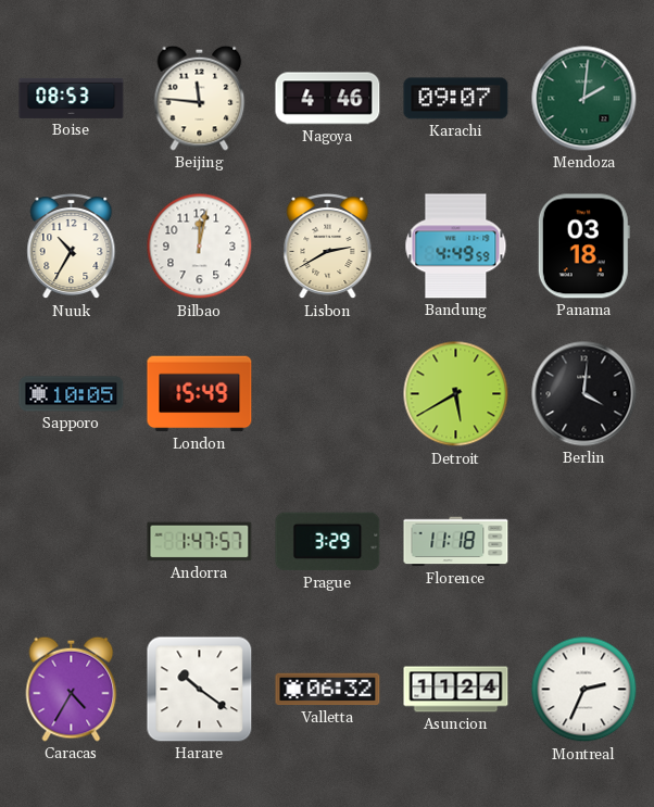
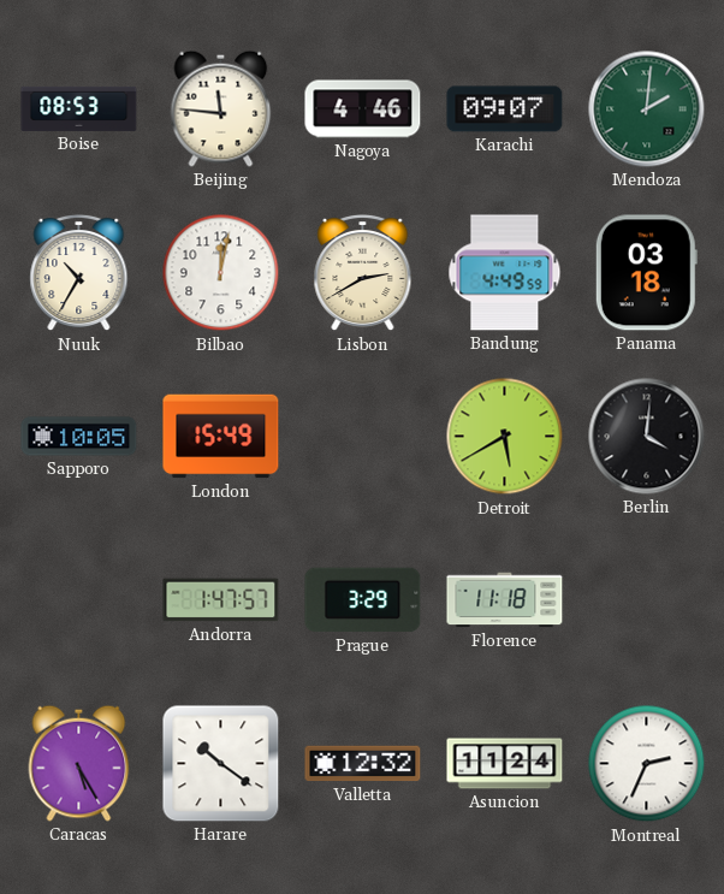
Caracas: 4:35 -> 5:25 (79, 763)
Valletta: 06:32 -> 12:32 (363, 764)
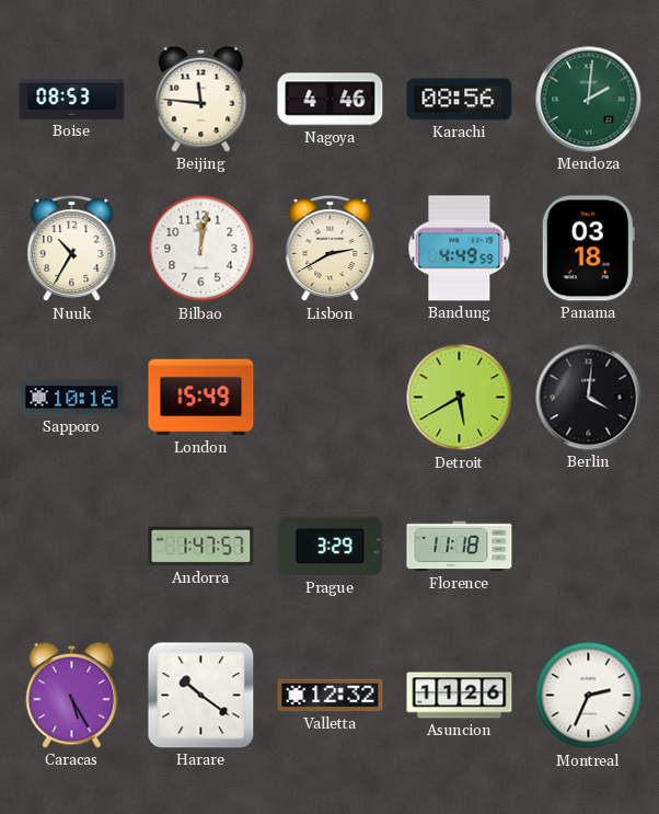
Karachi: 09:07 -> 08:56 (460, 100)
Sapporo: 10:05 -> 10:16 (72, 398)
Asuncion: 11:24 -> 11:26 (460, 696)
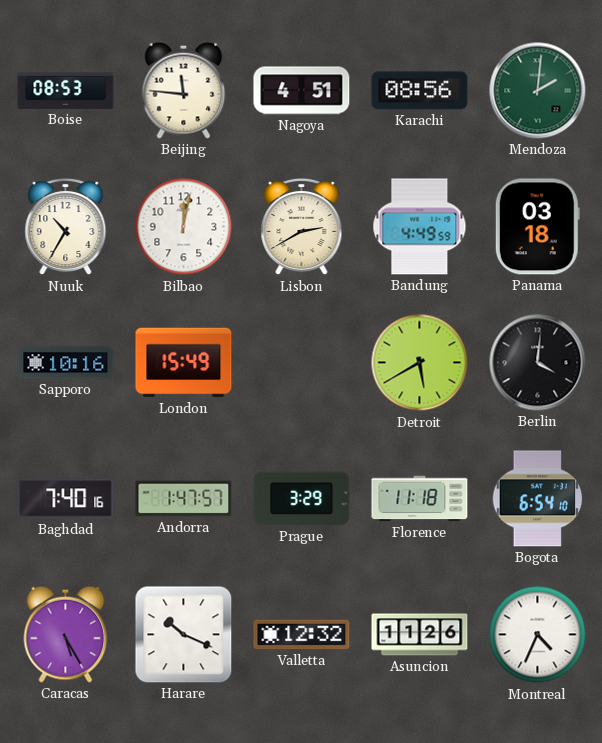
Nagoya: 4:46 -> 4:51 (302, 91)
Baghdad: none -> 7:40 (66, 499)
Bogota: none -> 6:54 (538, 499)
Harare: 10:21 -> 10:19 (184, 635)
Montreal: 2:34 -> 4:34 (538, 635)
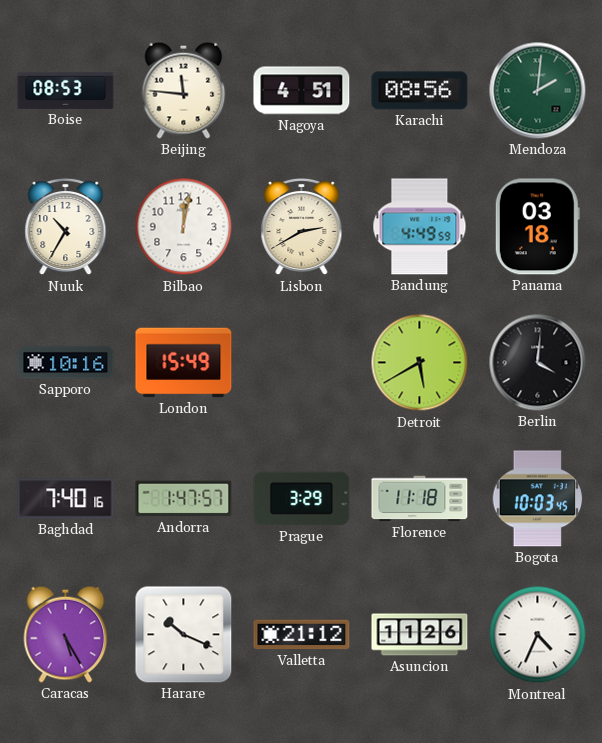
Bogota: 6:54 -> 10:03 (538, 499)
Valletta: 12:32 -> 21:12 (302, 635)
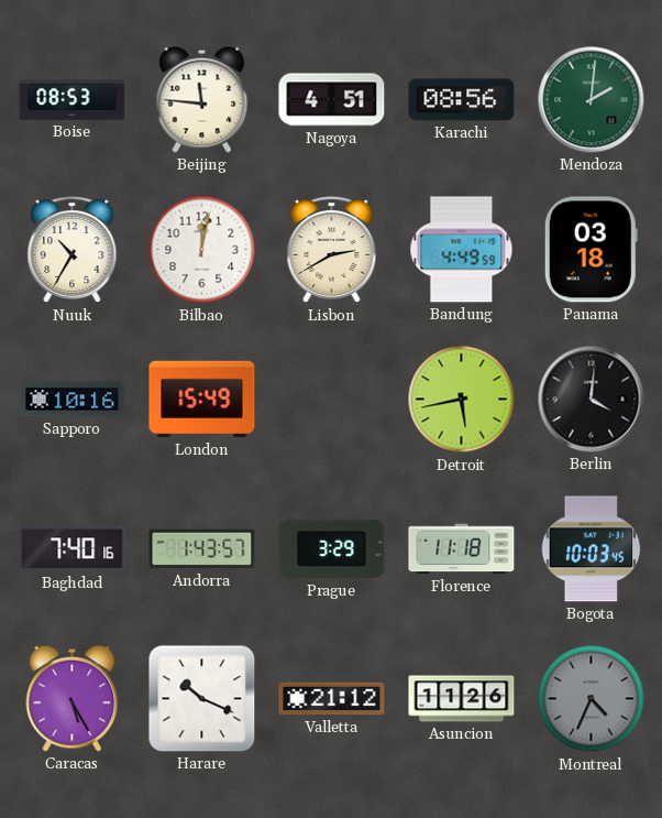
Detroit: 5:40 -> 5:43 (462, 400)
Andorra: 1:47 -> 1:43 (202, 549)
Montreal dial: white -> grey (592, 699)
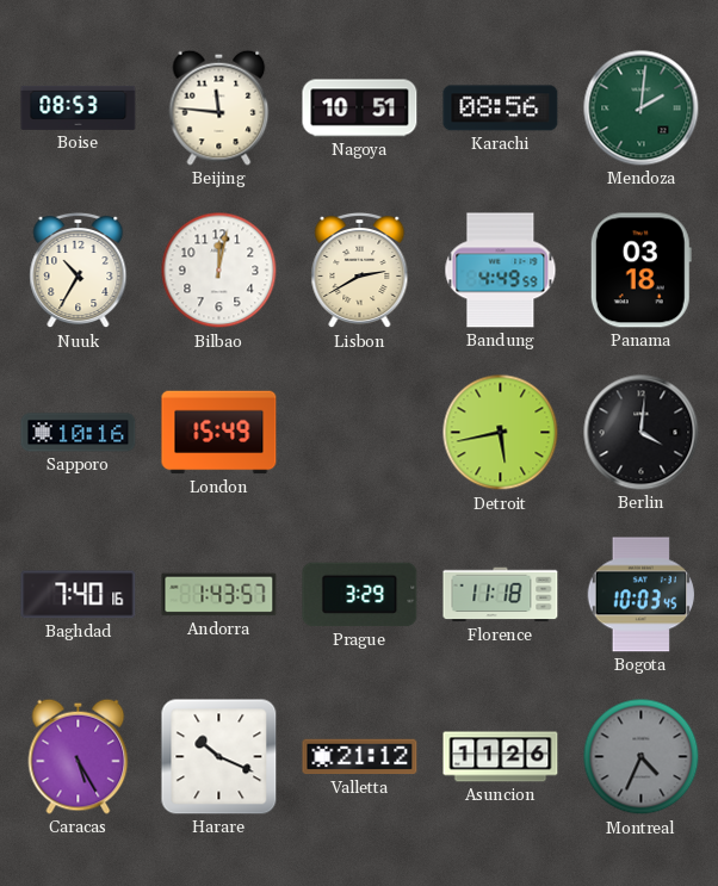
Nagoya: 4:51 -> 10:51 (360, 109)
